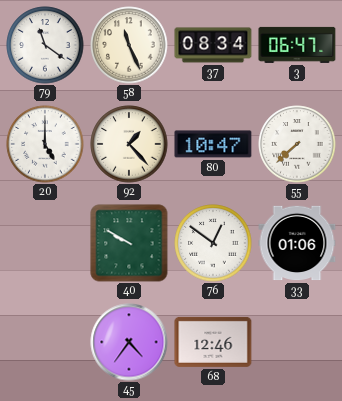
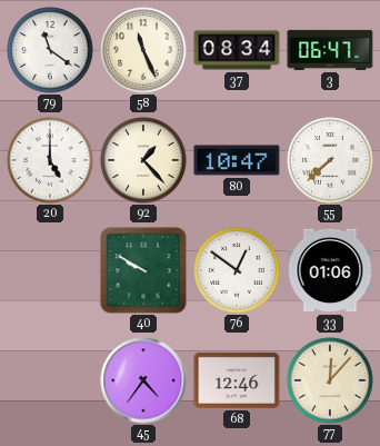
77: none -> 12:07 (330, 380)
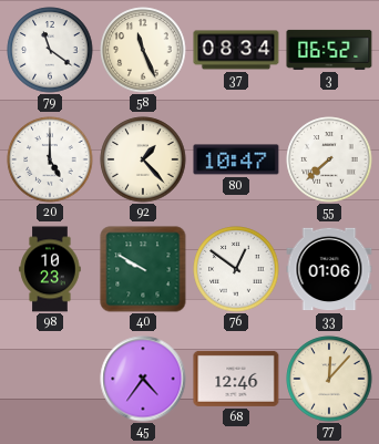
3: 06:47 -> 06:52 (329, 50)
98: none -> 10:23 (50, 269)
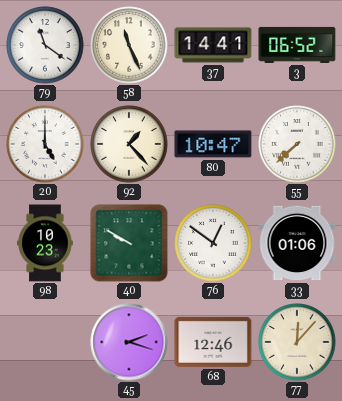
37: 08:34 -> 14:41 (213, 45)
45: 4:36 -> 2:18 (129, 342)
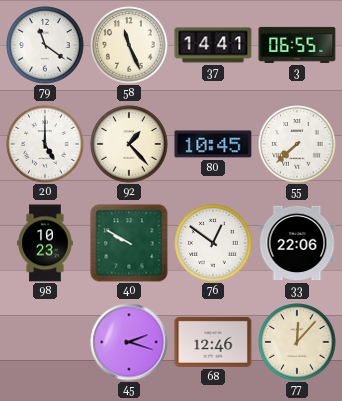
3: 06:52 -> 06:55 (297, 45)
80: 10:47 -> 10:45 (213, 144)
33: 01:06 -> 22:06 (297, 243)
